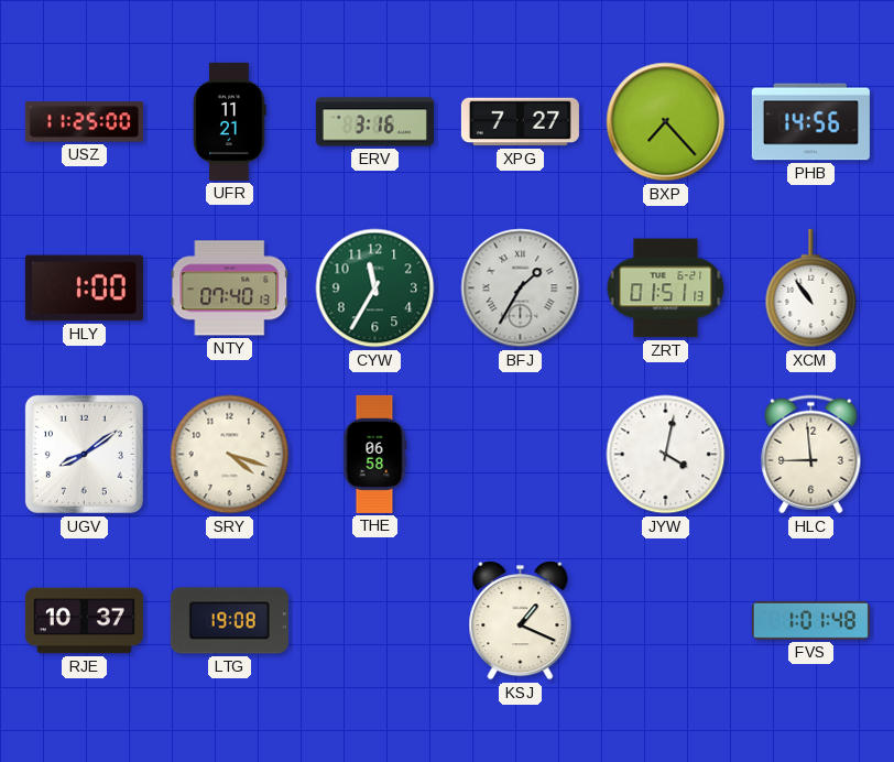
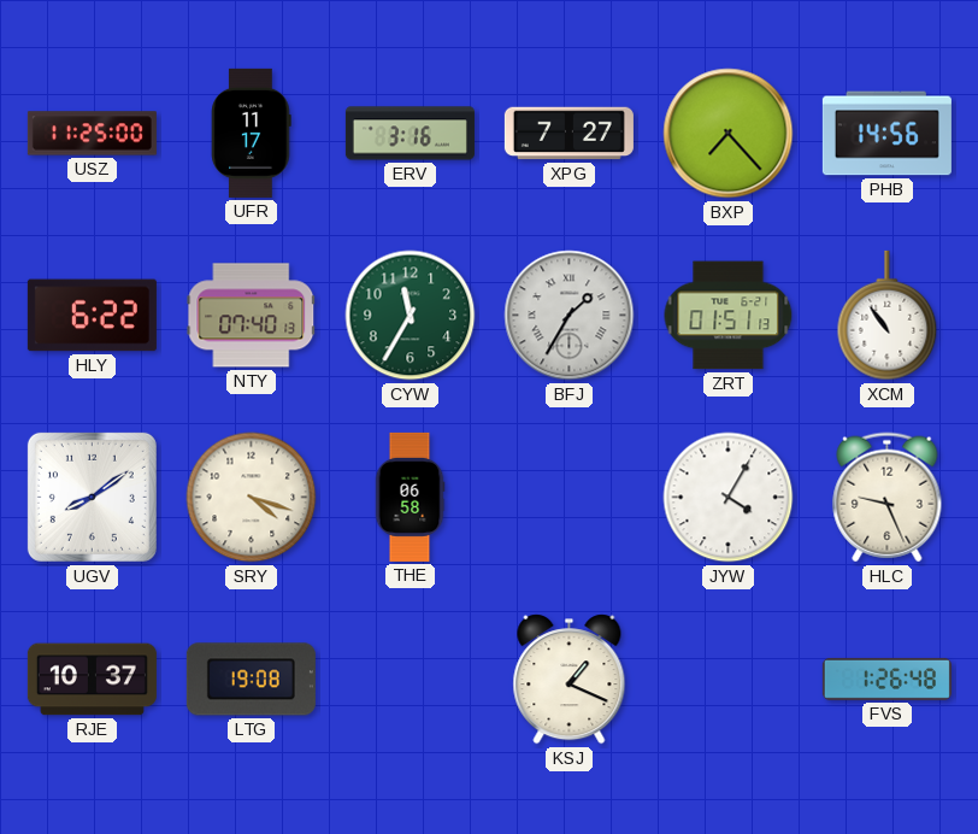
UFR: 11:21 -> 11:17 (252, 133)
HLY: 1:00 -> 6:22 (92, 316)
JYW: 4:02 -> 4:05 (729, 498)
HLC: 8:59 -> 9:26 (888, 498)
FVS: 1:01 -> 1:26 (886, 679)
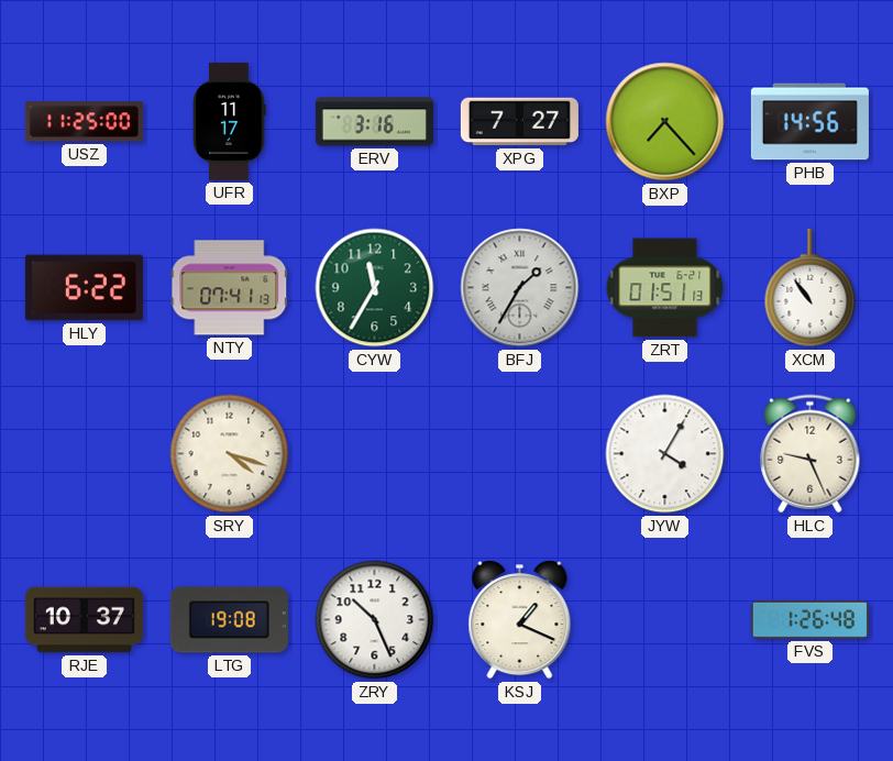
NTY: 07:40 -> 07:41 (230, 288)
UGV: 8:09 -> none (92, 497)
THE: 06:58 -> none (410, 497)
ZRY: none -> 10:26 (375, 620)
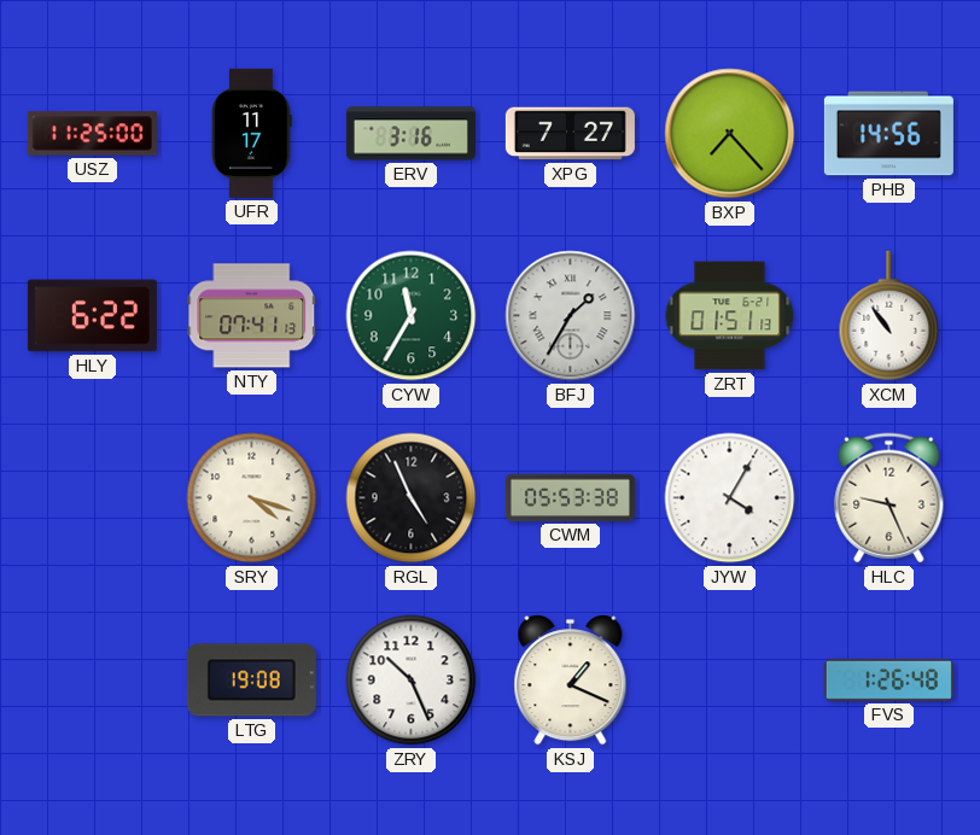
RGL: none -> 4:56 (412, 498)
CWM: none -> 05:53 (570, 497)
RJE: 10:37 -> none (84, 620)
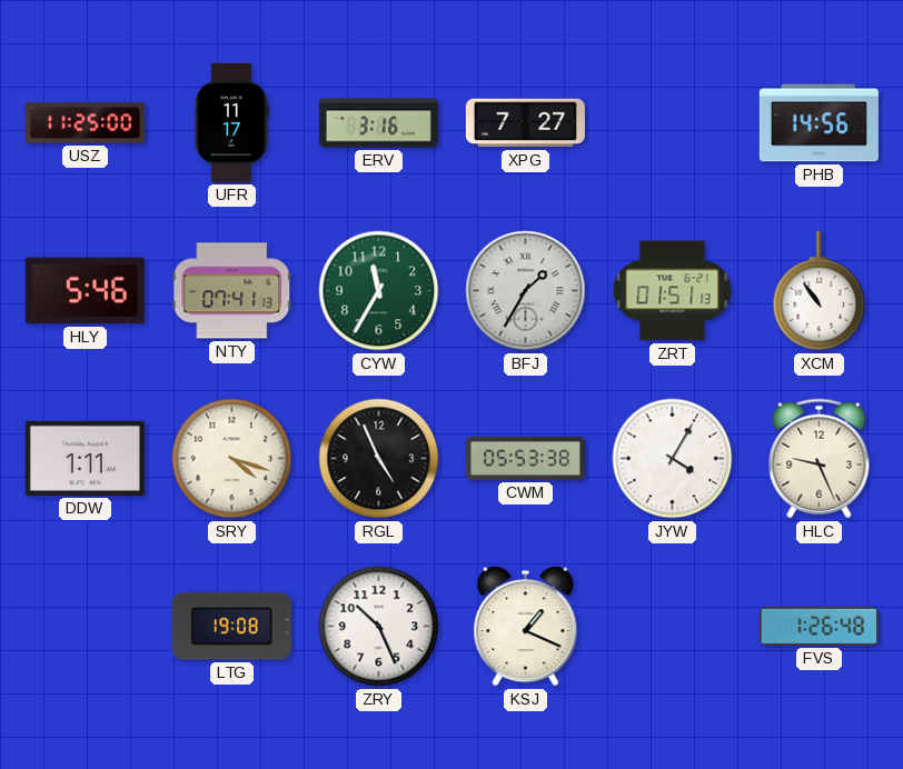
BXP: 7:23 -> none (730, 134)
HLY: 6:22 -> 5:46 (85, 291)
DDW: none -> 1:11 (85, 458)
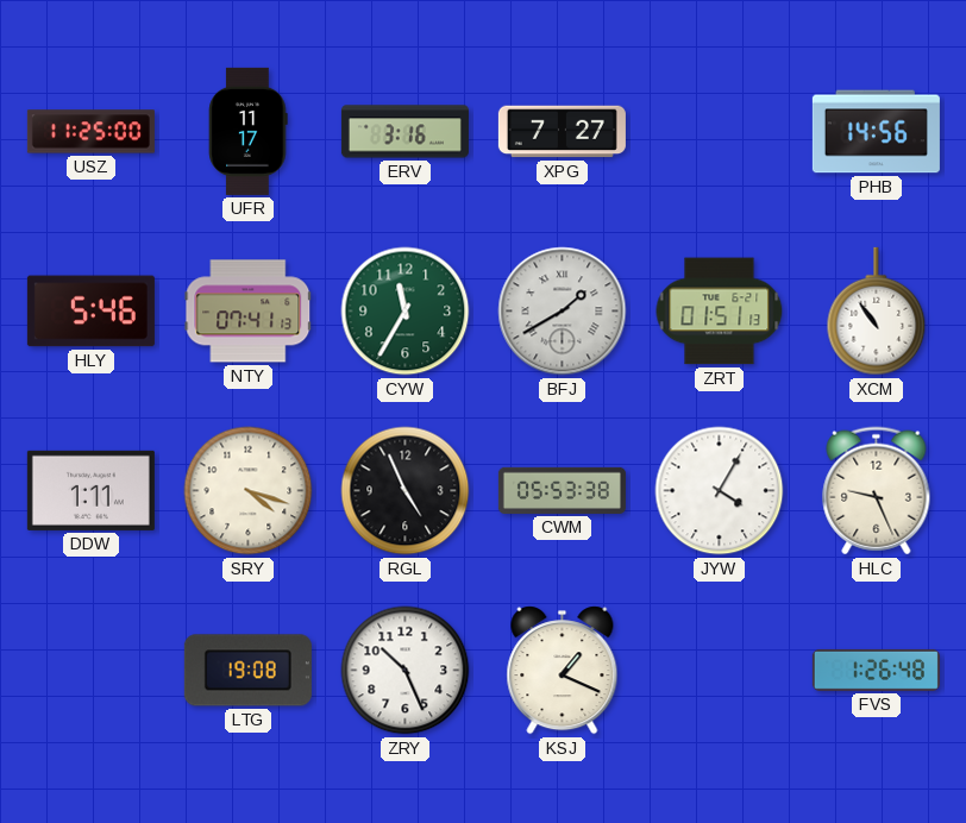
BFJ: 1:35 -> 1:40 (563, 312)
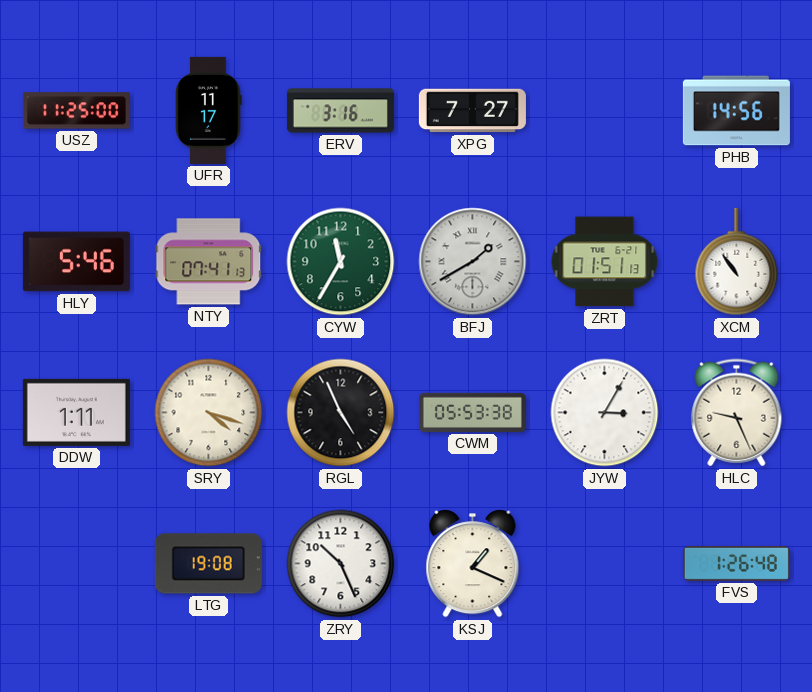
JYW: 4:05 -> 3:05 (605, 413)
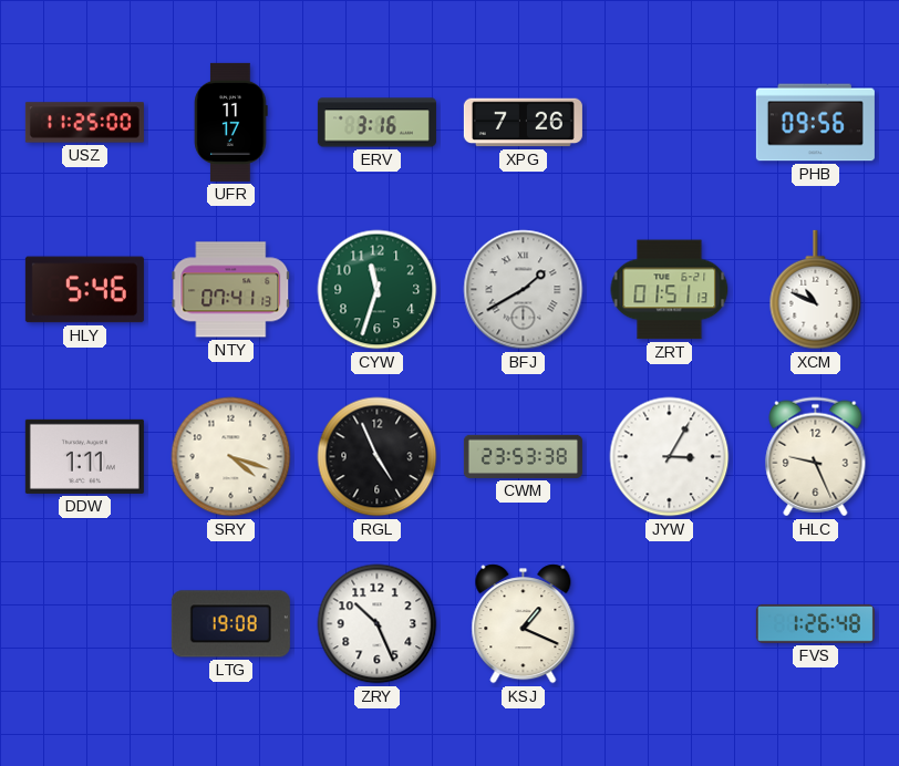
XPG: 7:27 -> 7:26 (523, 123)
PHB: 14:56 -> 09:56 (815, 123)
CYW: 11:35 -> 11:33 (378, 290)
XCM: 10:54 -> 10:49 (816, 290)
CWM: 05:53 -> 23:53 (523, 456)
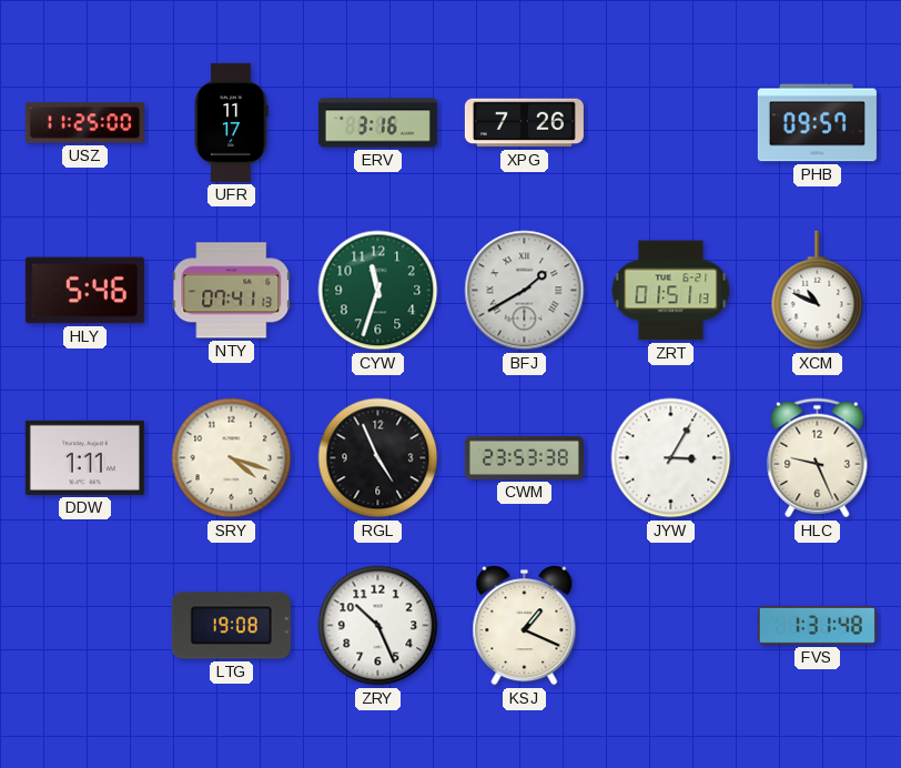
PHB: 09:56 -> 09:57 (817, 123)
FVS: 1:26 -> 1:31 (817, 625)
